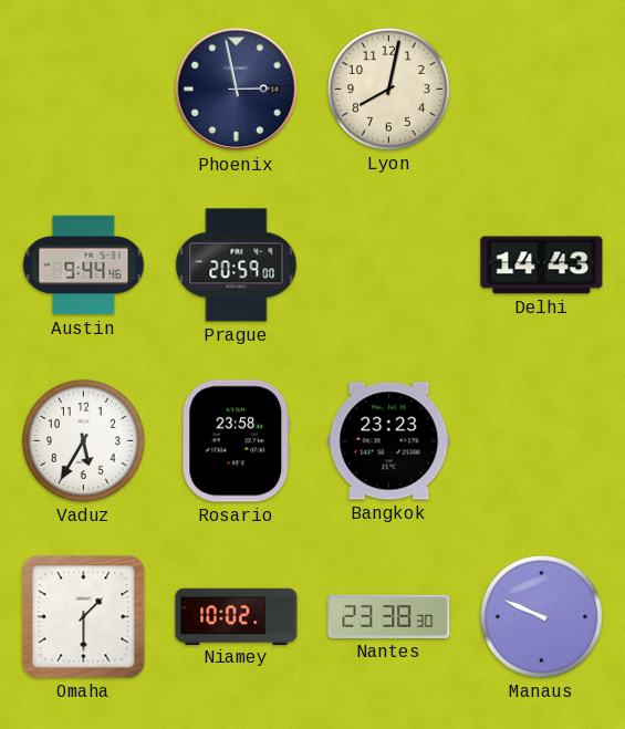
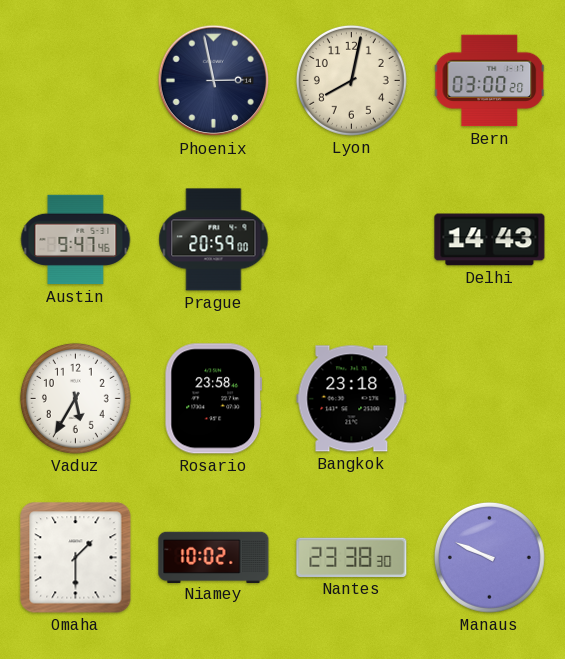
Bern: none -> 03:00 (490, 81)
Austin: 9:44 -> 9:47 (76, 240)
Bangkok: 23:23 -> 23:18 (352, 399)
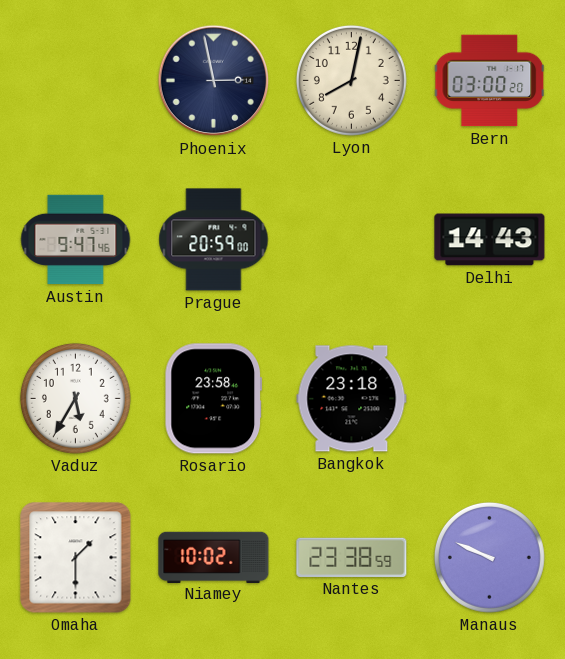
Nantes: 23:38:30 -> 23:38:59 (352, 557)
